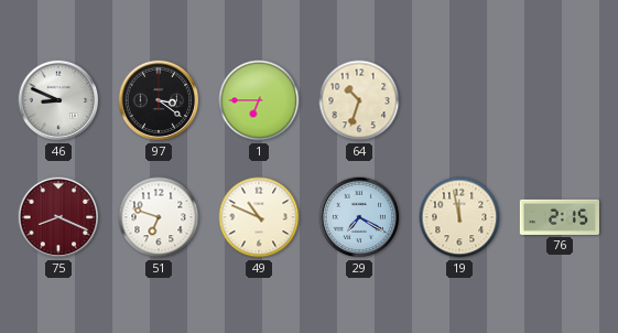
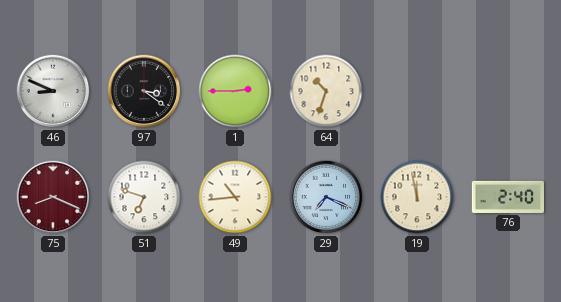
1: 6:45 -> 2:45 (235, 91)
49: 10:49 -> 10:44 (235, 197)
29: 7:20 -> 7:19 (326, 197)
76: 2:15 -> 2:40 (508, 197)
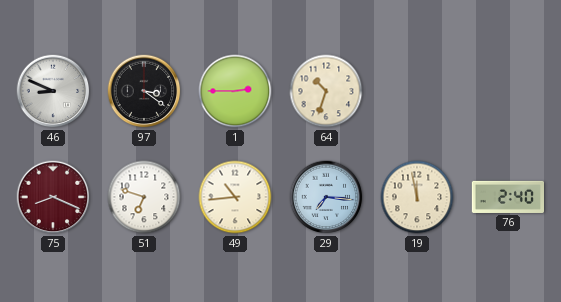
29: 7:19 -> 7:16 (326, 197)
